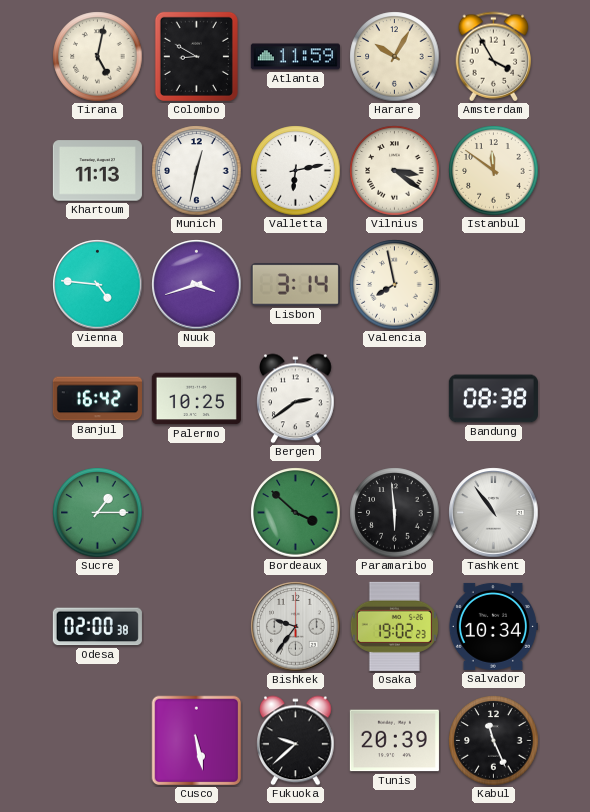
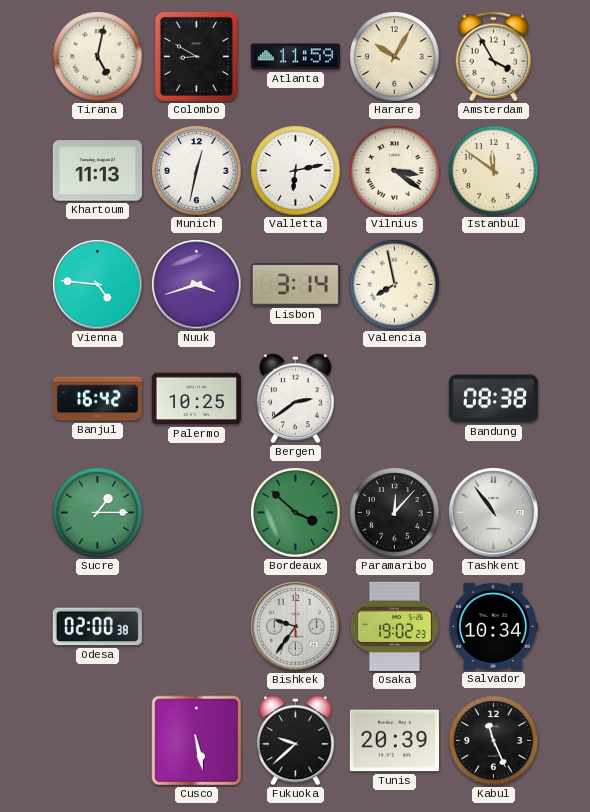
Paramaribo: 5:59 -> 12:07 (395, 513)
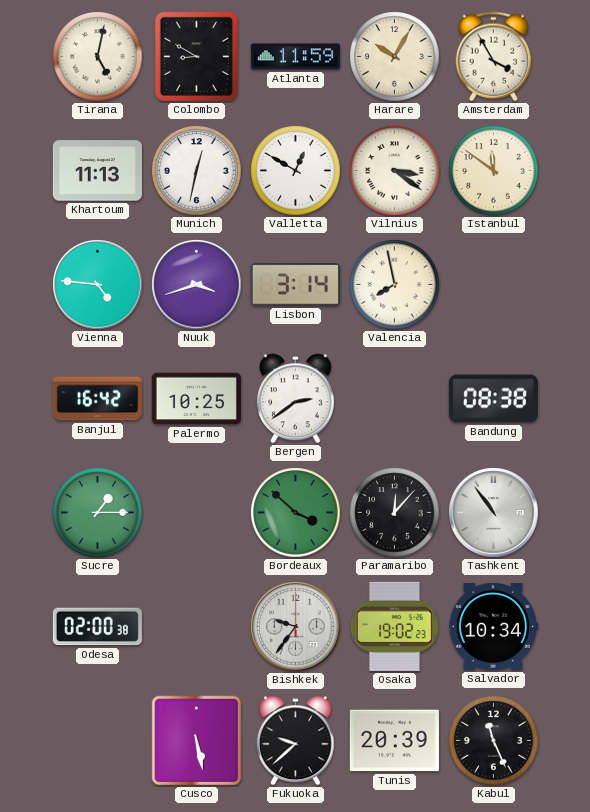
Valletta: 6:13 -> 12:50 (296, 171)
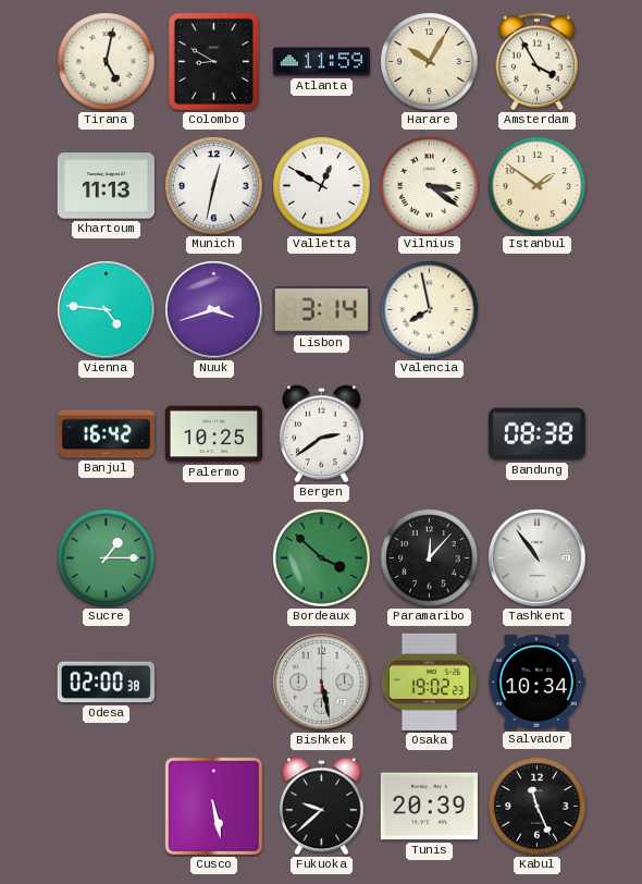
Istanbul: 11:51 -> 1:51 (538, 186)
Bishkek: 9:36 -> 5:28 (322, 683)
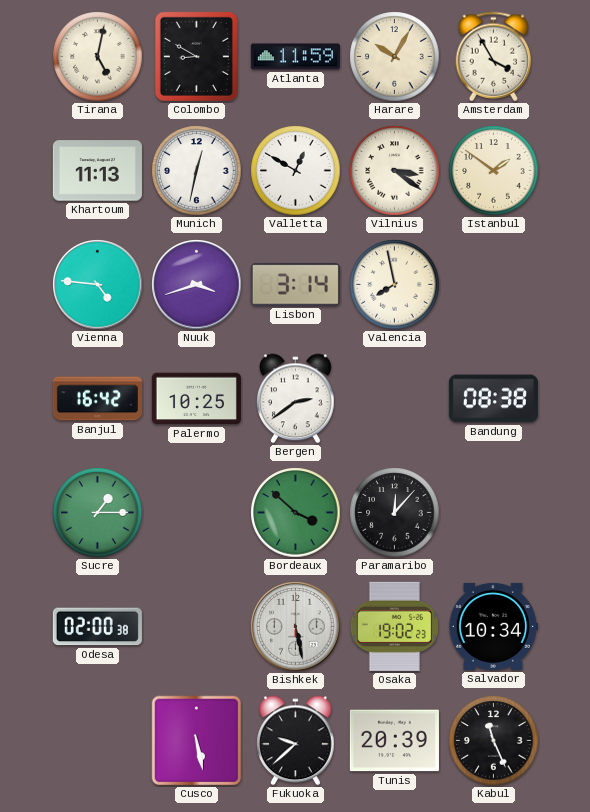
Tashkent: 10:54 -> none (538, 558)
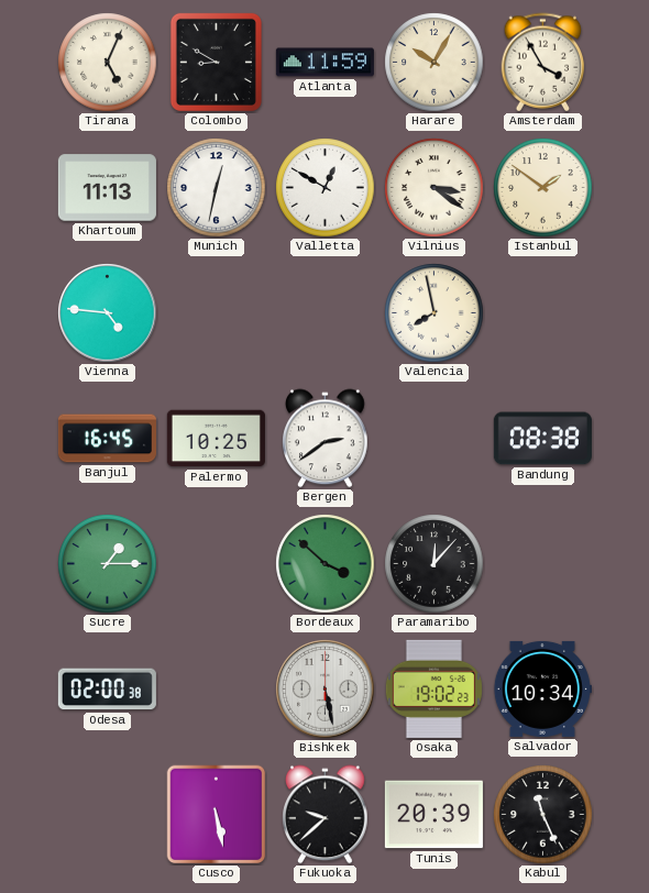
Tirana: 5:02 -> 5:04 (108, 63)
Nuuk: 3:42 -> none (197, 285)
Lisbon: 3:14 -> none (295, 285)
Banjul: 16:42 -> 16:45 (107, 439)
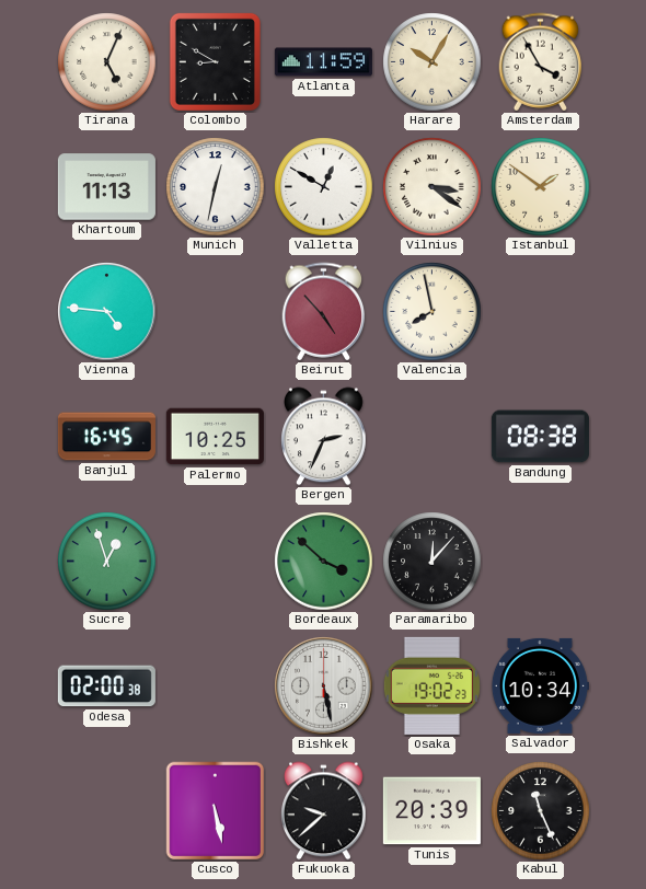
Beirut: none -> 4:53 (324, 312)
Bergen: 2:39 -> 2:34 (324, 437)
Sucre: 1:15 -> 12:57 (107, 562)
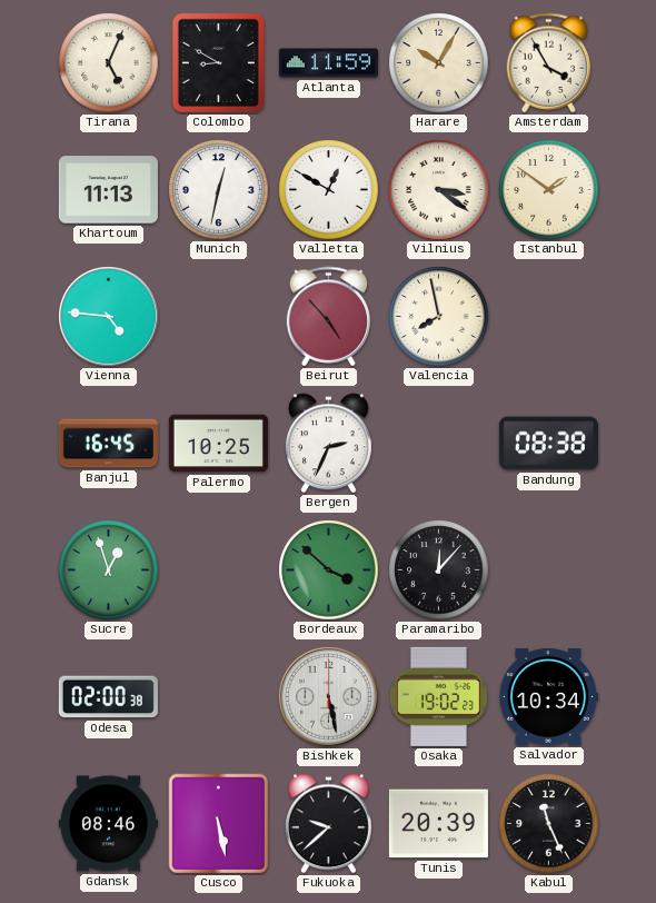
Gdansk: none -> 08:46 (108, 824)
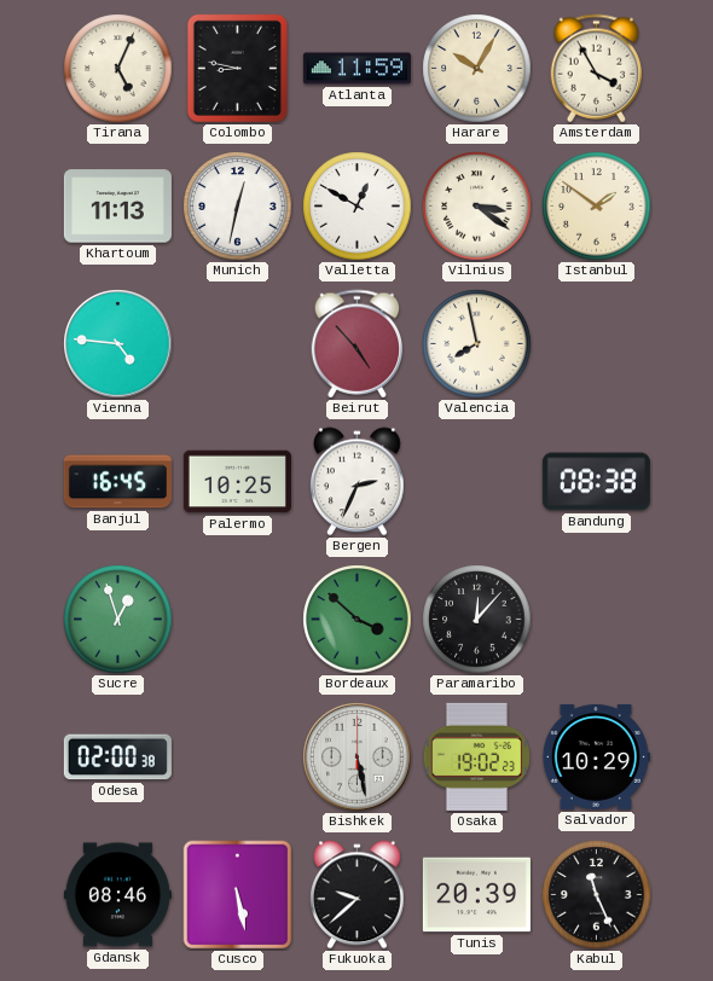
Colombo: 8:50 -> 8:47 (237, 68)
Salvador: 10:34 -> 10:29 (596, 756)
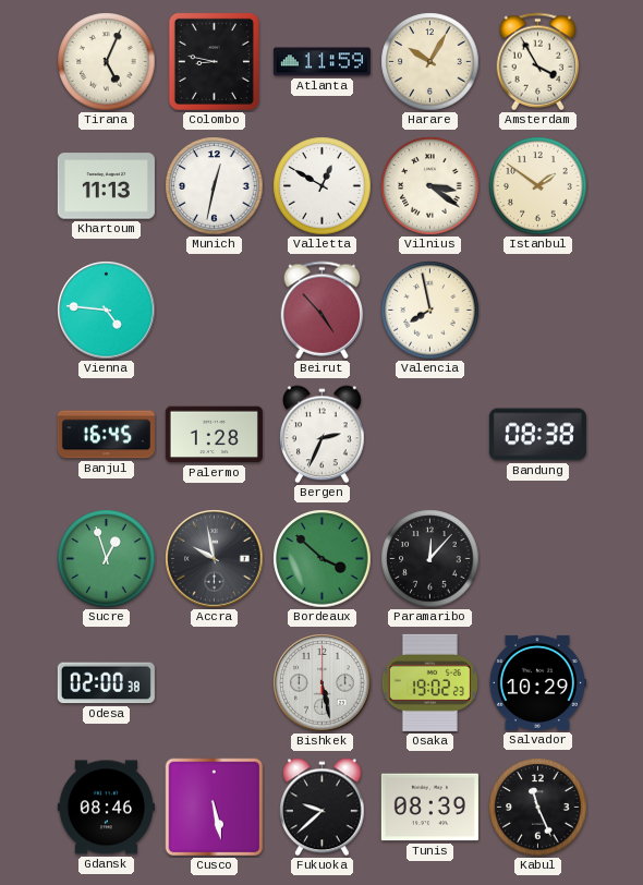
Palermo: 10:25 -> 1:28 (214, 435)
Accra: none -> 9:58 (215, 559)
Tunis: 20:39 -> 08:39 (429, 808)
